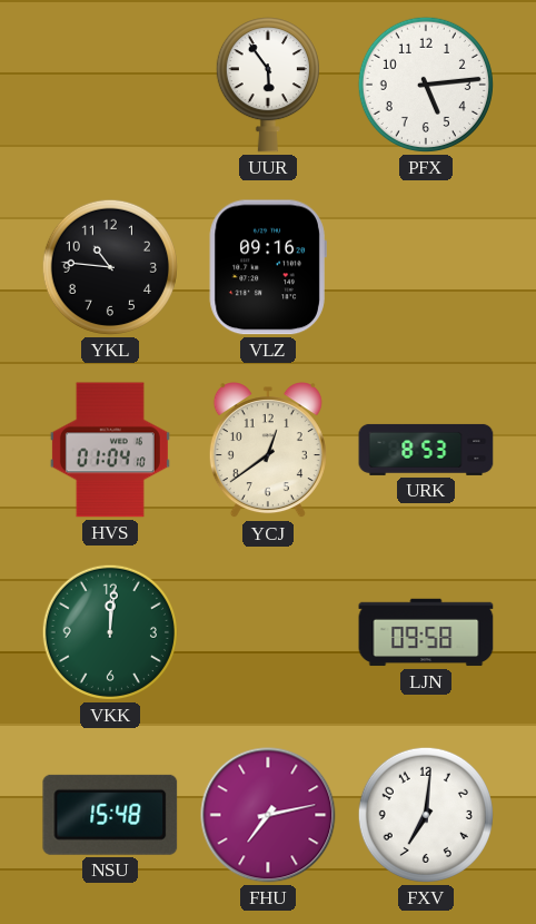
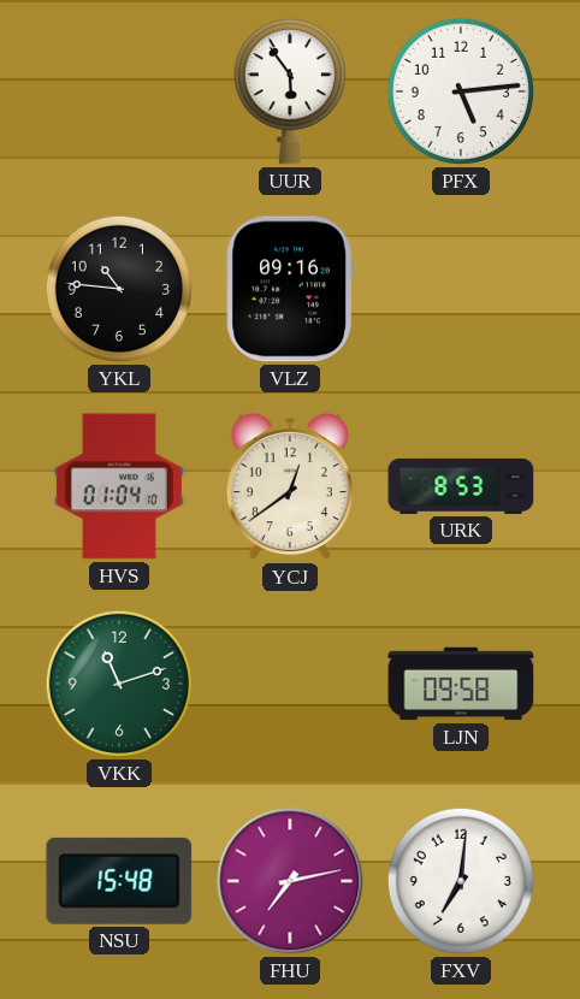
VKK: 12:01 -> 11:12 (119, 684)
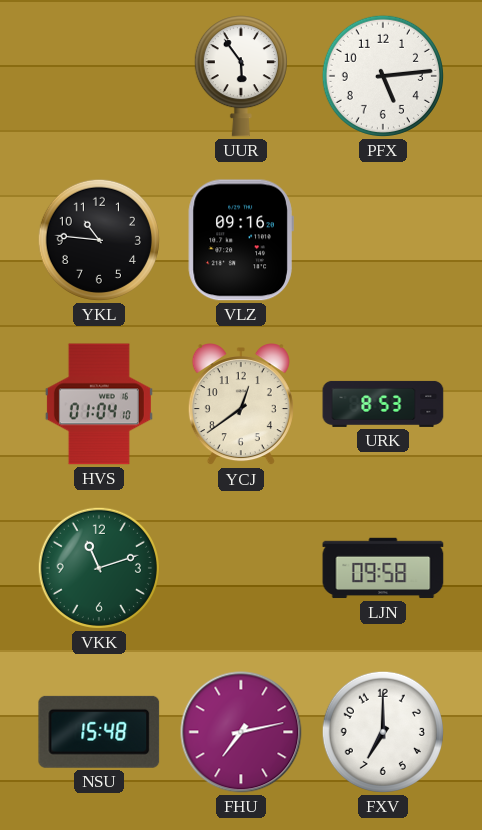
FXV: 7:01 -> 7:00 (383, 732)
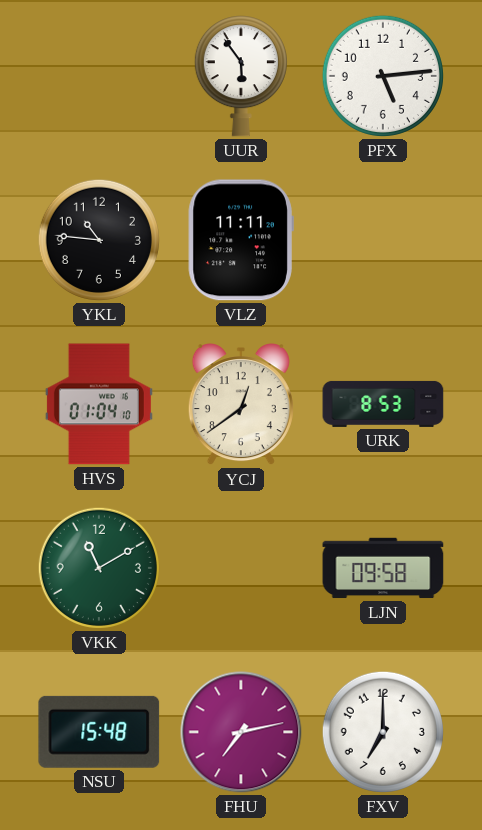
VLZ: 09:16 -> 11:11 (241, 240)
VKK: 11:12 -> 11:10 (99, 568)
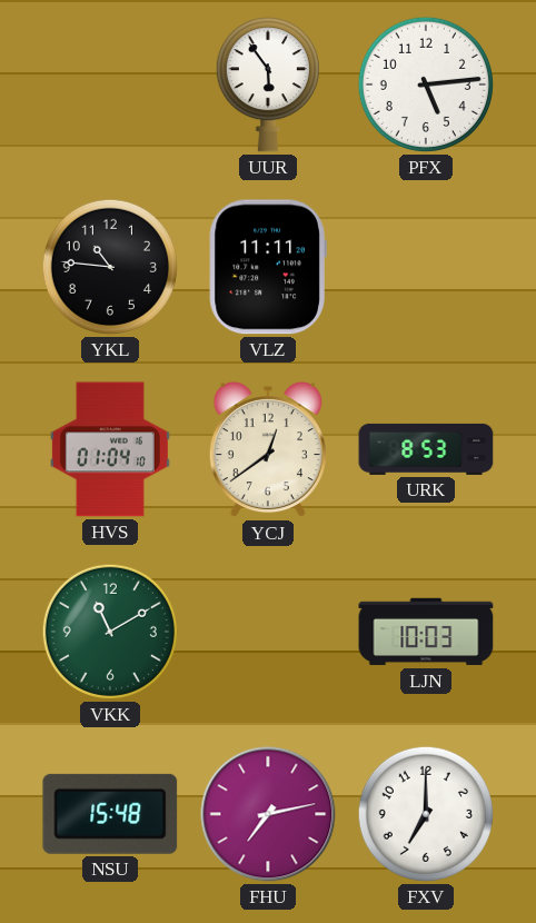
LJN: 09:58 -> 10:03 (426, 632)
